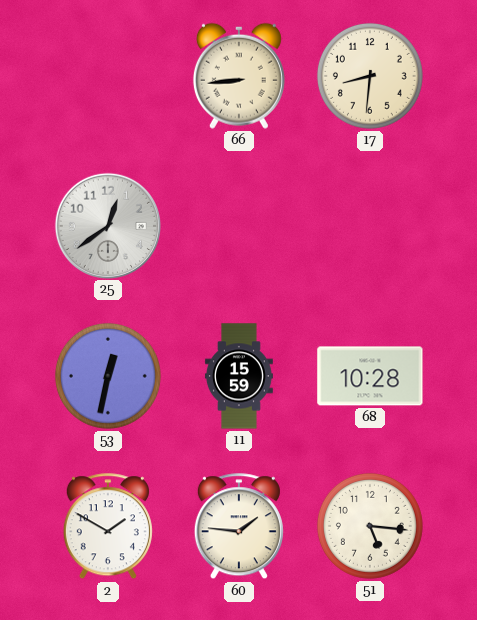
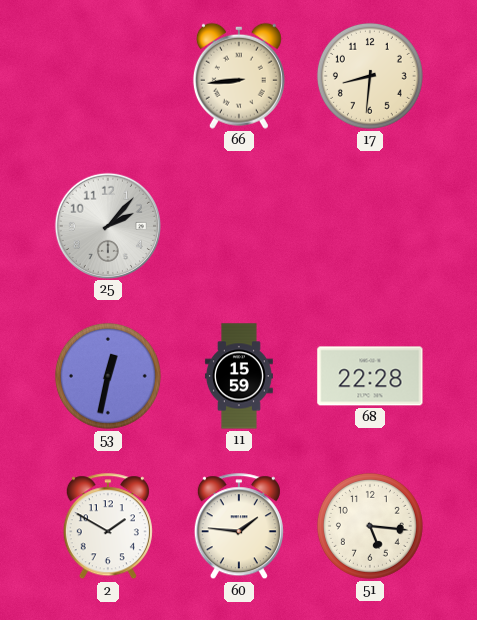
25: 12:39 -> 2:07 (107, 225)
68: 10:28 -> 22:28 (370, 376)
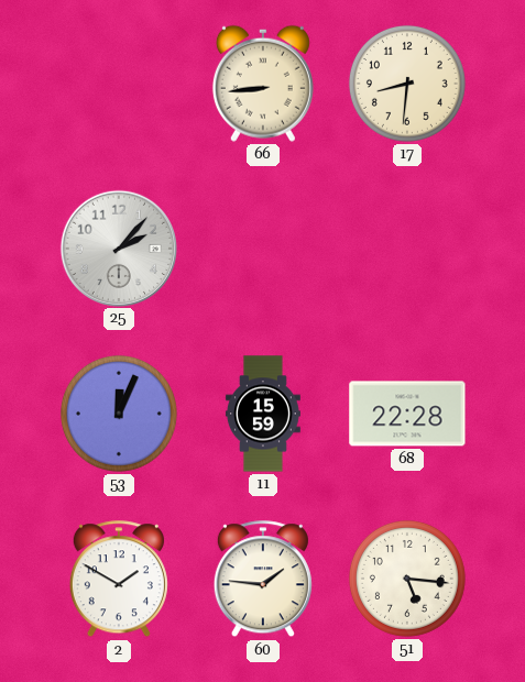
53: 12:32 -> 12:04 (119, 414)
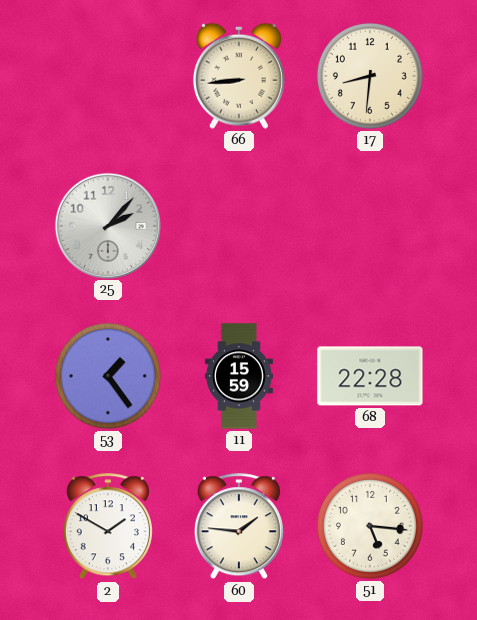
53: 12:04 -> 1:24 (108, 376)
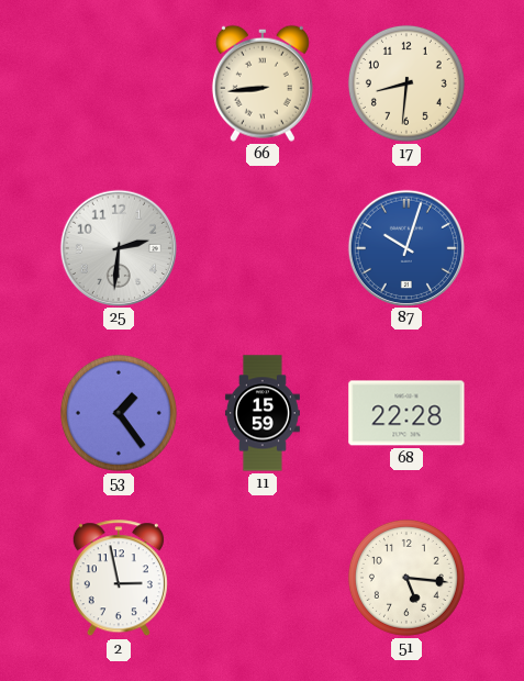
25: 2:07 -> 2:31 (118, 247)
87: none -> 10:03 (405, 247)
2: 1:50 -> 2:58 (119, 579)
60: 1:46 -> none (239, 527)
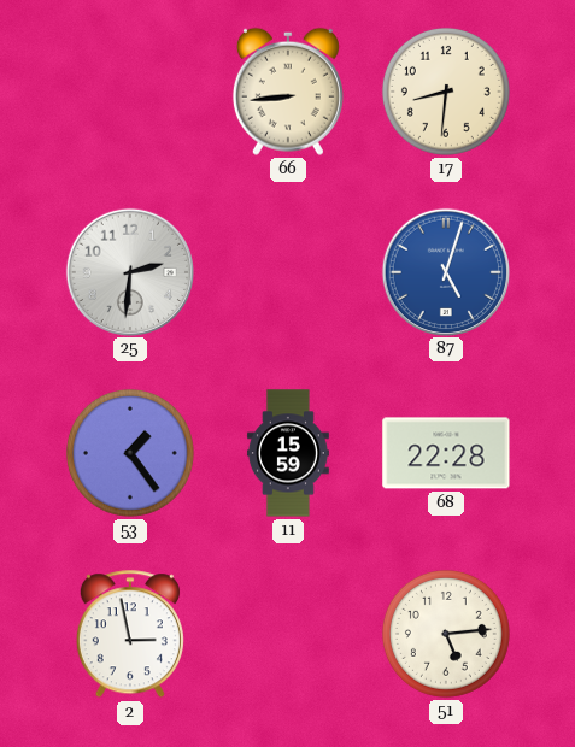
87: 10:03 -> 5:03 (445, 271)
51: 5:16 -> 5:14 (446, 634)
